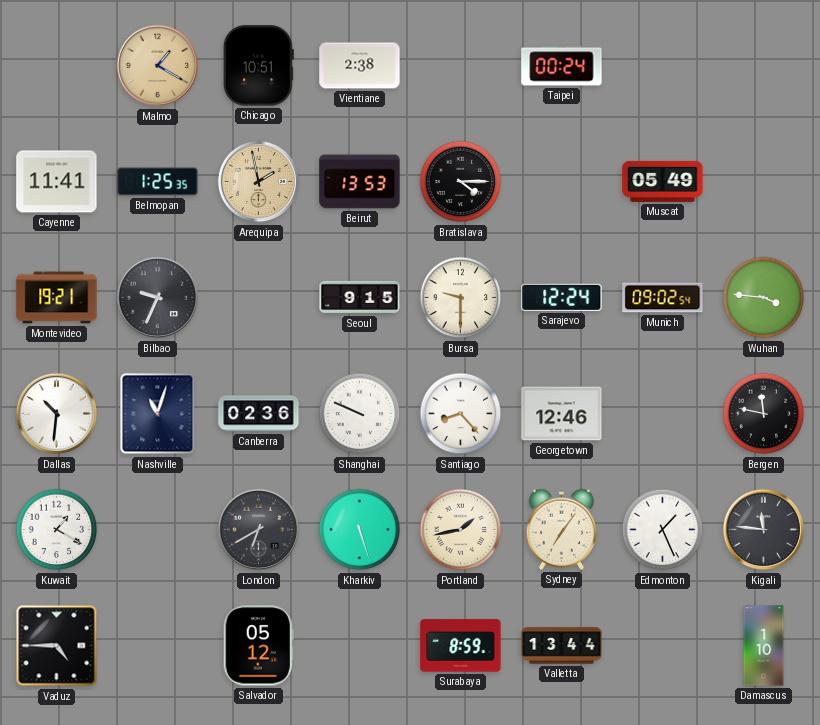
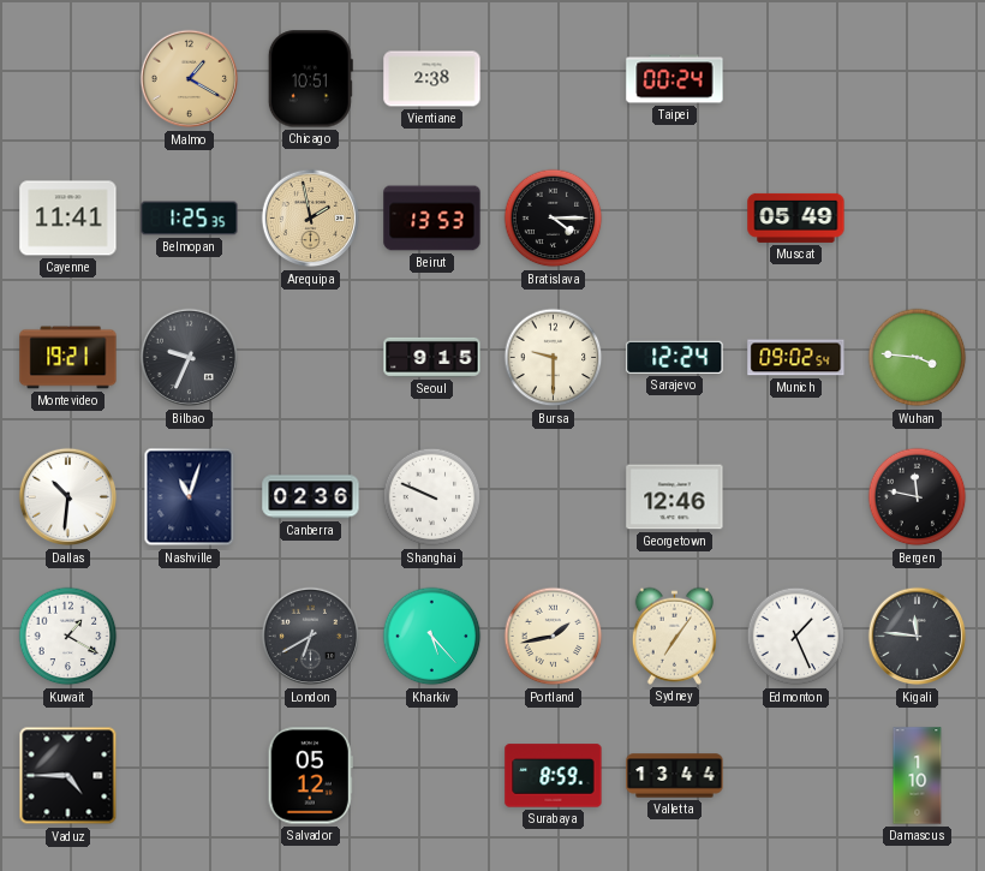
Santiago: 8:23 -> none (461, 414)
Kharkiv: 5:27 -> 5:23 (432, 637)
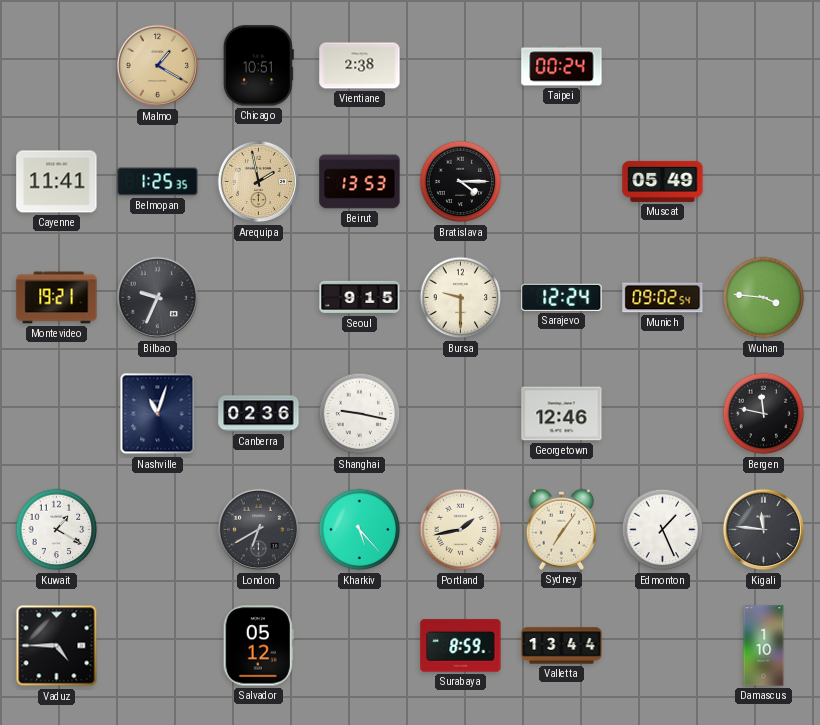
Dallas: 10:31 -> none (68, 497)
Shanghai: 9:49 -> 9:17 (360, 414)
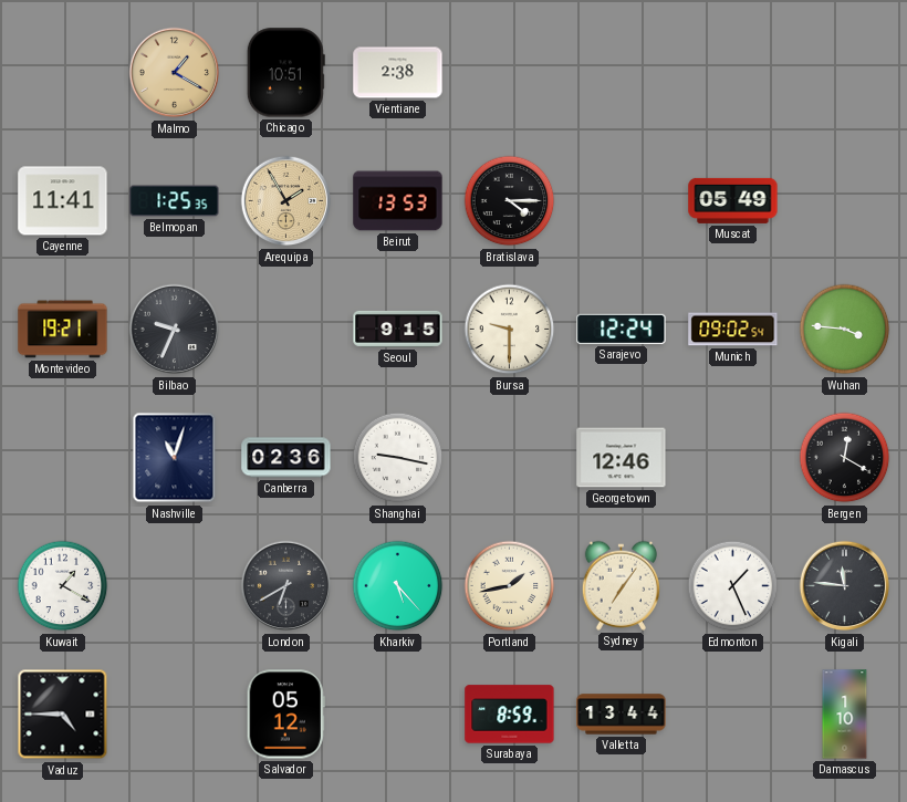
Taipei: 00:24 -> none (562, 66)
Arequipa: 1:58 -> 1:55 (286, 201)
Bergen: 11:47 -> 12:20 (845, 458)
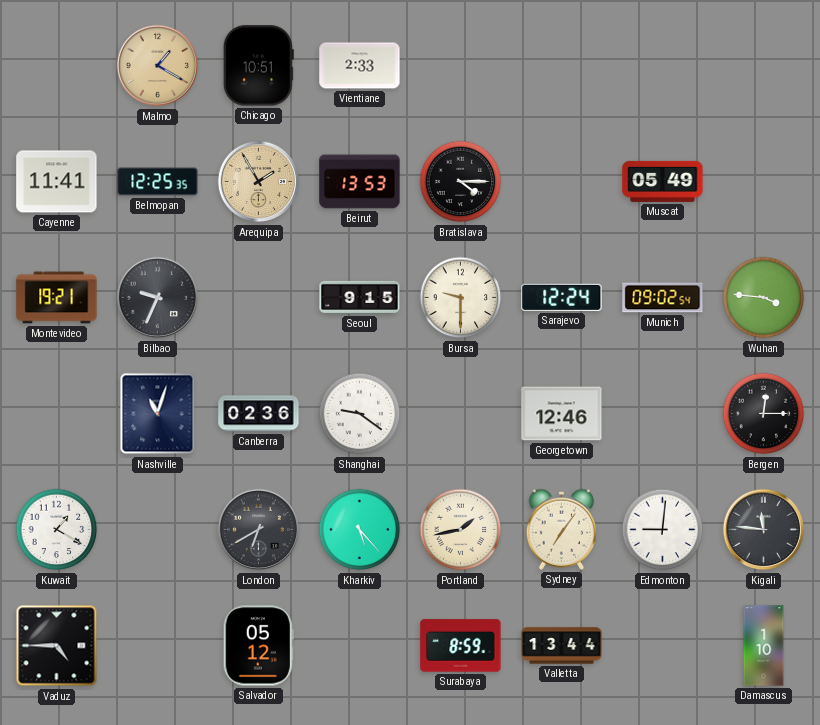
Vientiane: 2:38 -> 2:33 (360, 66)
Belmopan: 1:25 -> 12:25 (158, 182)
Shanghai: 9:17 -> 9:21 (360, 414)
Bergen: 12:20 -> 12:15 (764, 414)
Edmonton: 1:26 -> 9:01 (663, 530)
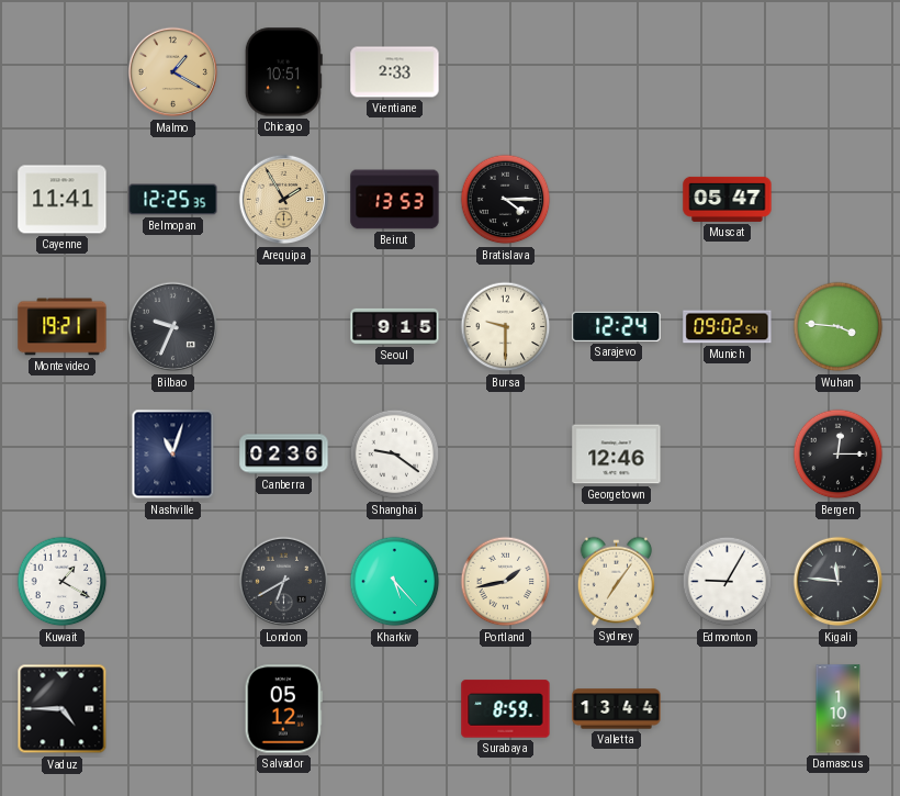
Muscat: 05:49 -> 05:47 (728, 199)
Edmonton: 9:01 -> 9:05 (728, 582)
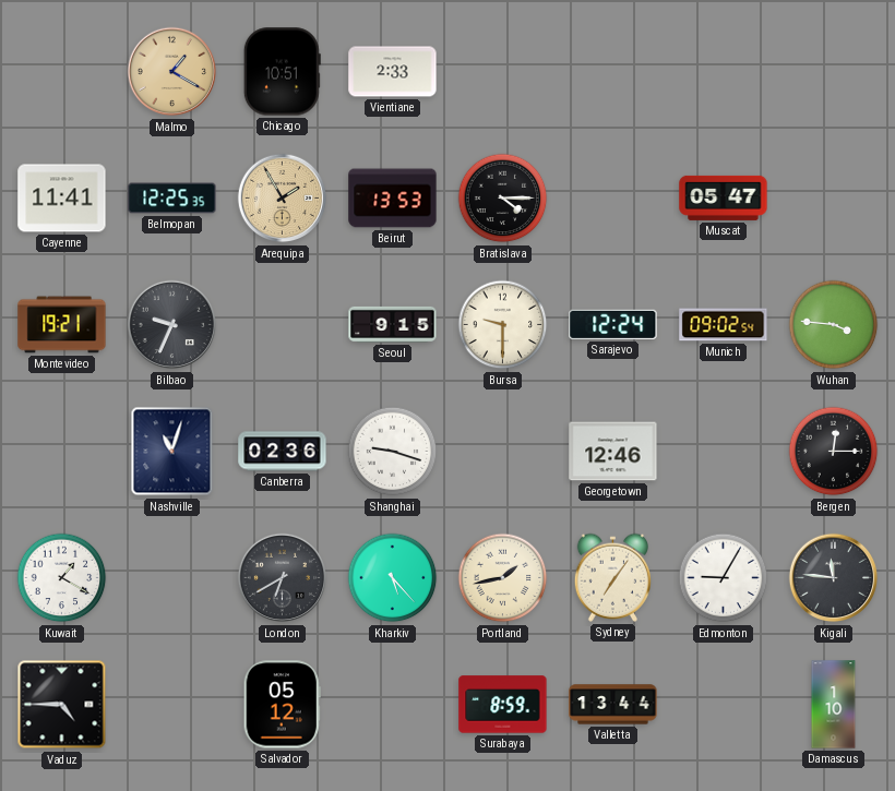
Shanghai: 9:21 -> 9:18 (393, 452)
